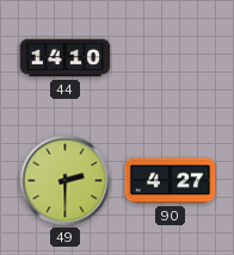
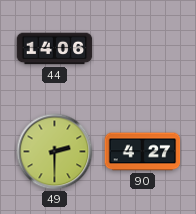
44: 14:10 -> 14:06 (55, 49)
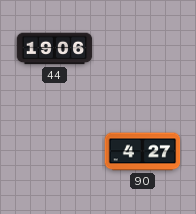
44: 14:06 -> 19:06 (55, 49)
49: 2:30 -> none (55, 152)
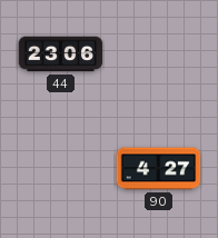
44: 19:06 -> 23:06 (61, 54)
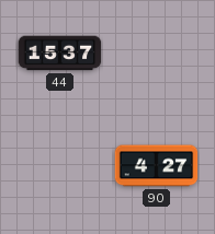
44: 23:06 -> 15:37 (60, 54)
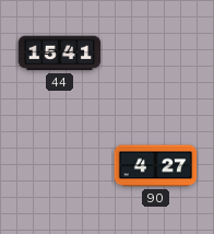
44: 15:37 -> 15:41 (60, 54)
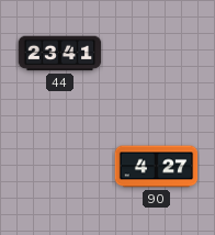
44: 15:41 -> 23:41 (60, 54)
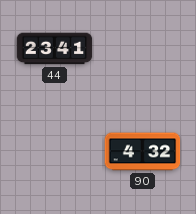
90: 4:27 -> 4:32 (143, 152)
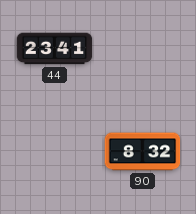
90: 4:32 -> 8:32 (143, 152)
